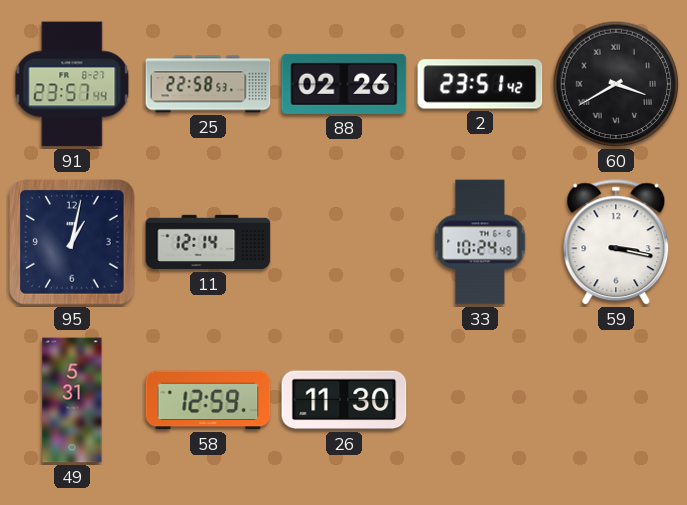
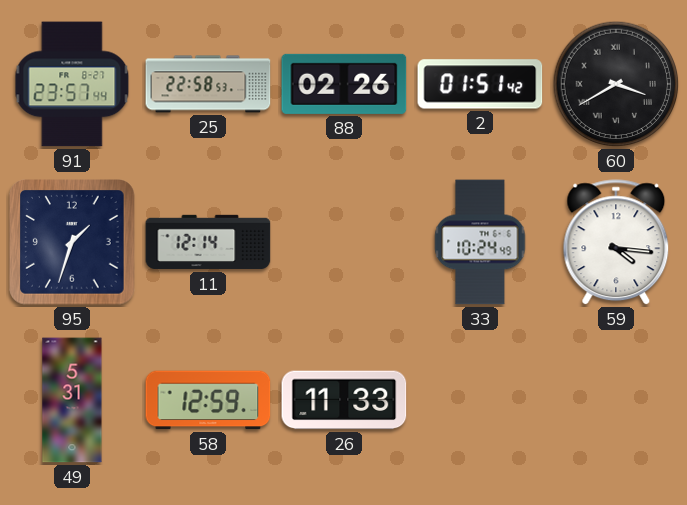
2: 23:51 -> 01:51 (480, 84)
95: 1:02 -> 1:33 (72, 242)
59: 3:17 -> 4:16 (616, 243)
26: 11:30 -> 11:33 (344, 400)
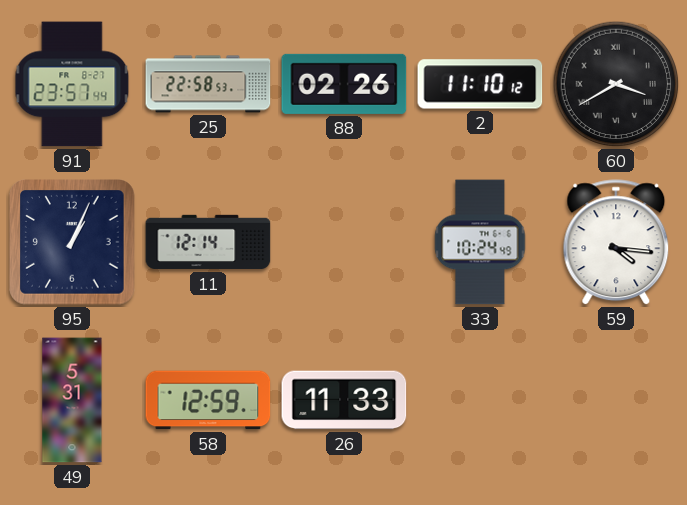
2: 01:51 -> 11:10 (480, 84)
95: 1:33 -> 1:04 (72, 242)
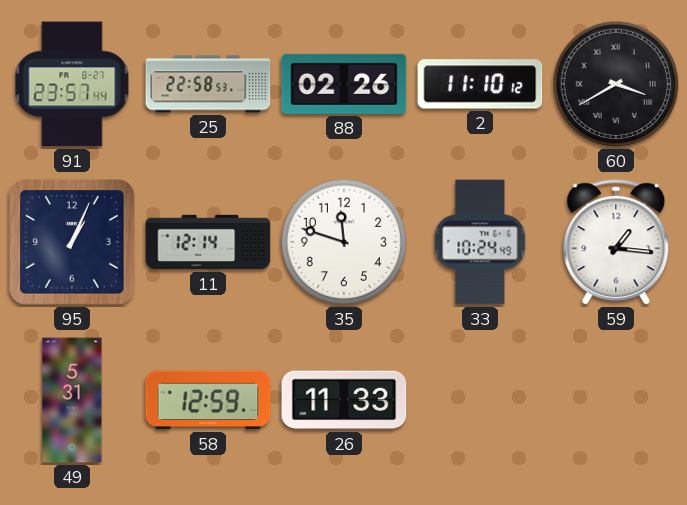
35: none -> 11:48 (344, 242)
59: 4:16 -> 1:16 (616, 243)
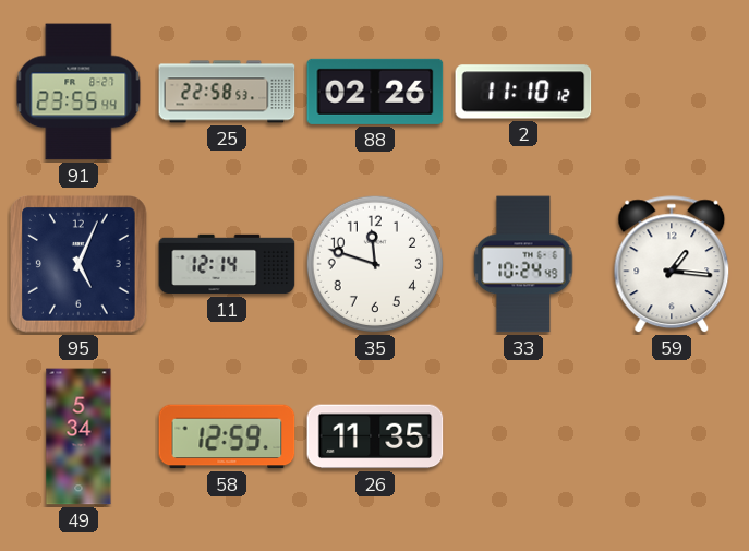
91: 23:57 -> 23:55 (78, 92)
60: 3:40 -> none (616, 84)
95: 1:04 -> 5:04 (78, 264)
49: 5:31 -> 5:34 (78, 436)
26: 11:33 -> 11:35 (375, 436)
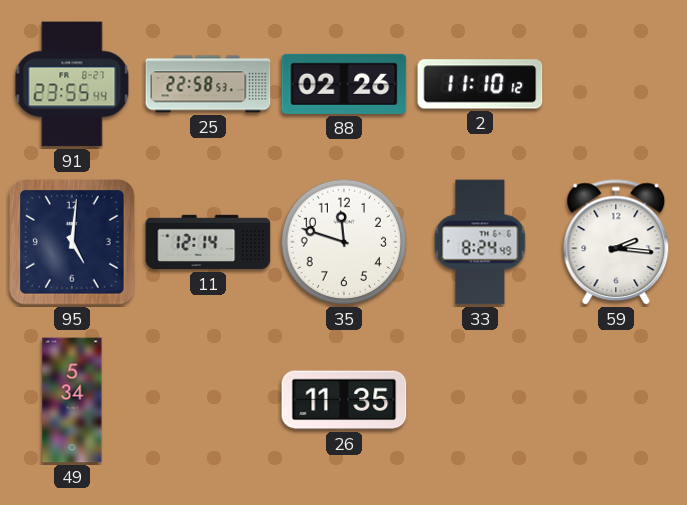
95: 5:04 -> 5:01 (72, 242)
33: 10:24 -> 8:24 (480, 242)
59: 1:16 -> 2:16 (616, 243)
58: 12:59 -> none (227, 436)
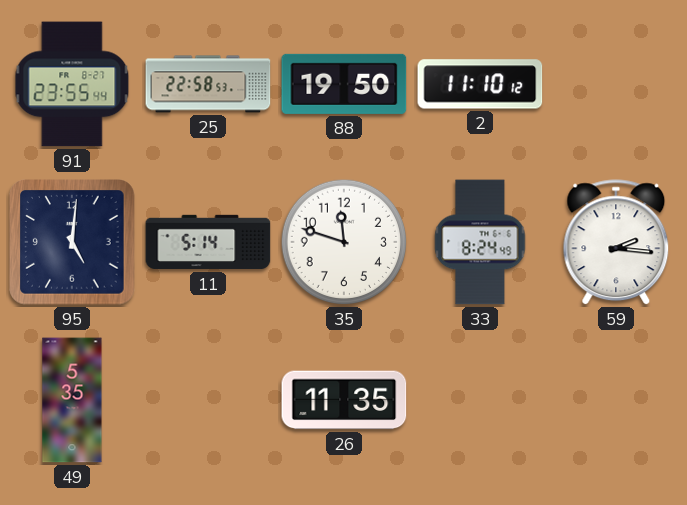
88: 02:26 -> 19:50 (344, 84)
11: 12:14 -> 5:14 (208, 242)
49: 5:34 -> 5:35 (72, 400)
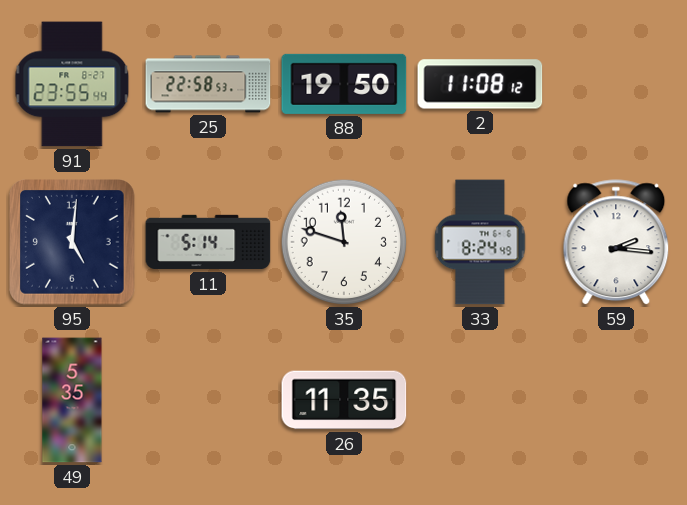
2: 11:10 -> 11:08 (480, 84)
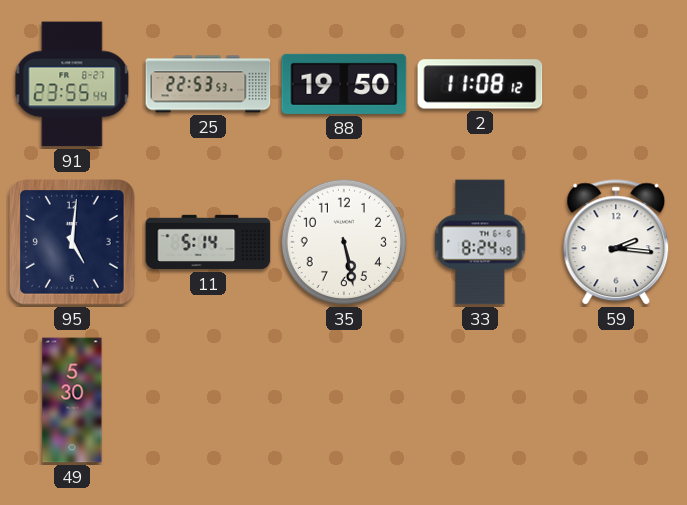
25: 22:58 -> 22:53 (208, 84)
35: 11:48 -> 5:28 (344, 242)
49: 5:35 -> 5:30 (72, 400)
26: 11:35 -> none (344, 400)
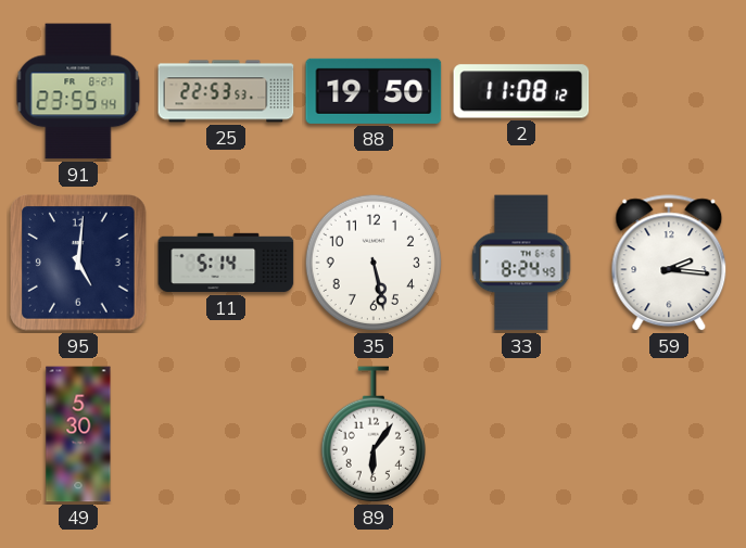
89: none -> 6:06 (372, 434)
